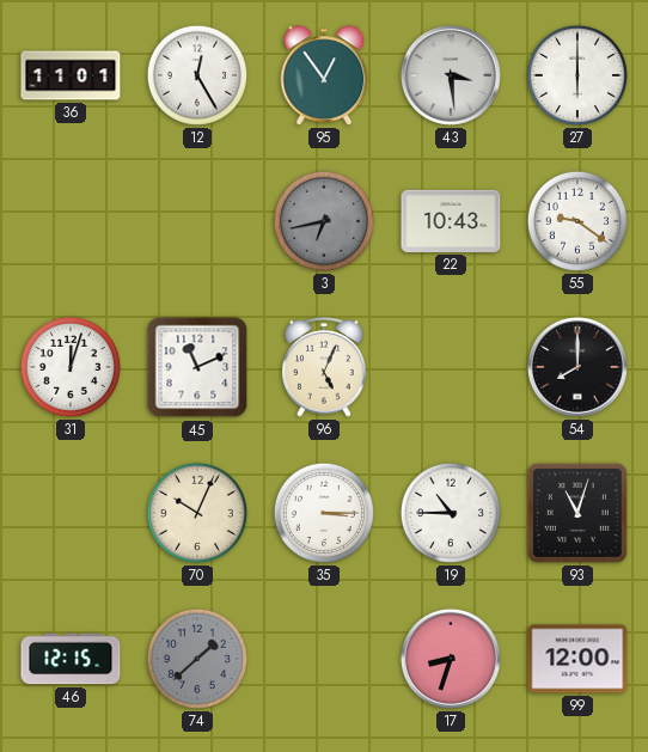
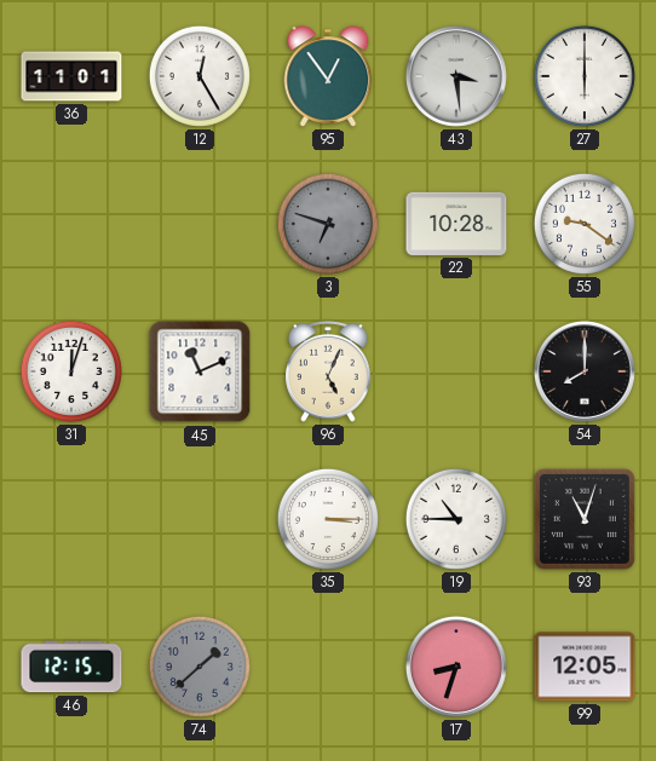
3: 6:43 -> 6:48 (328, 224)
22: 10:43 -> 10:28 (456, 224)
70: 10:04 -> none (197, 513)
99: 12:00 -> 12:05 (585, 667)
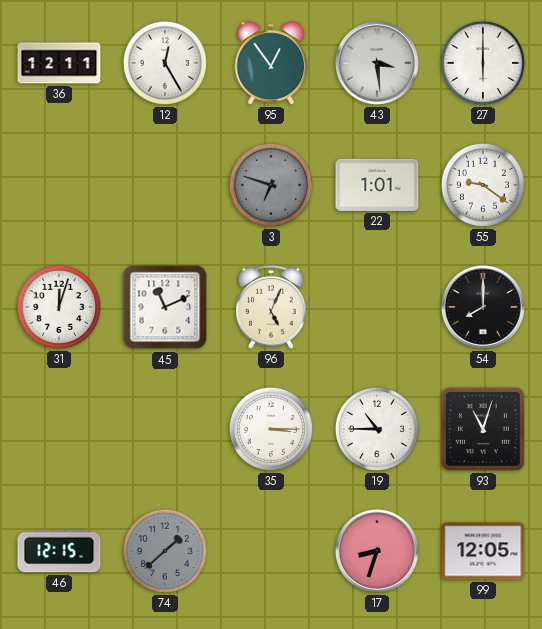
36: 11:01 -> 12:11 (59, 63)
22: 10:28 -> 1:01 (377, 185)
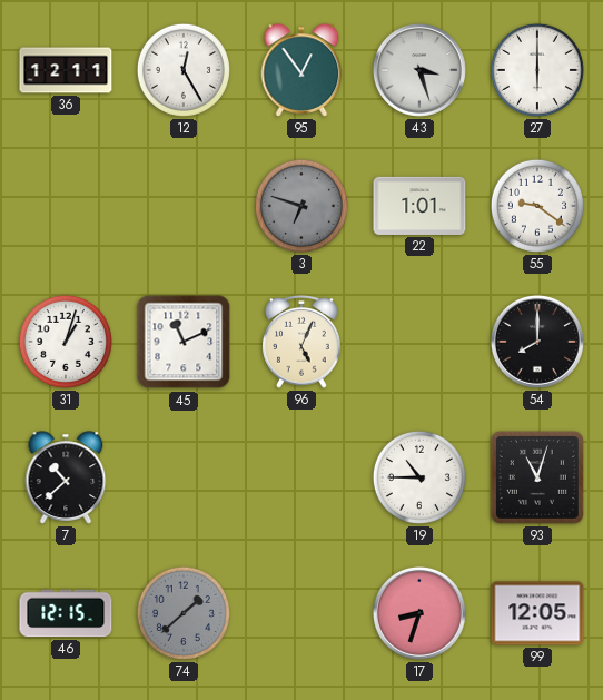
43: 3:29 -> 3:27 (419, 70)
31: 12:03 -> 1:03 (66, 342)
7: none -> 10:38 (66, 477)
35: 3:15 -> none (271, 429)
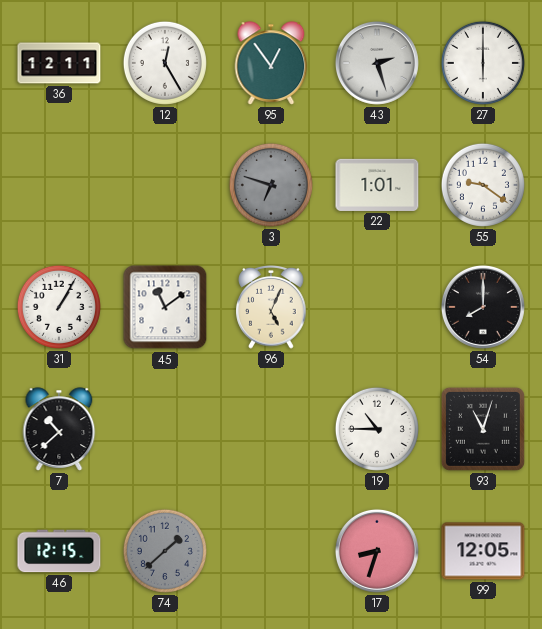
43: 3:27 -> 2:27 (377, 63)
31: 1:03 -> 1:05 (59, 307)
45: 11:11 -> 11:09 (165, 307)
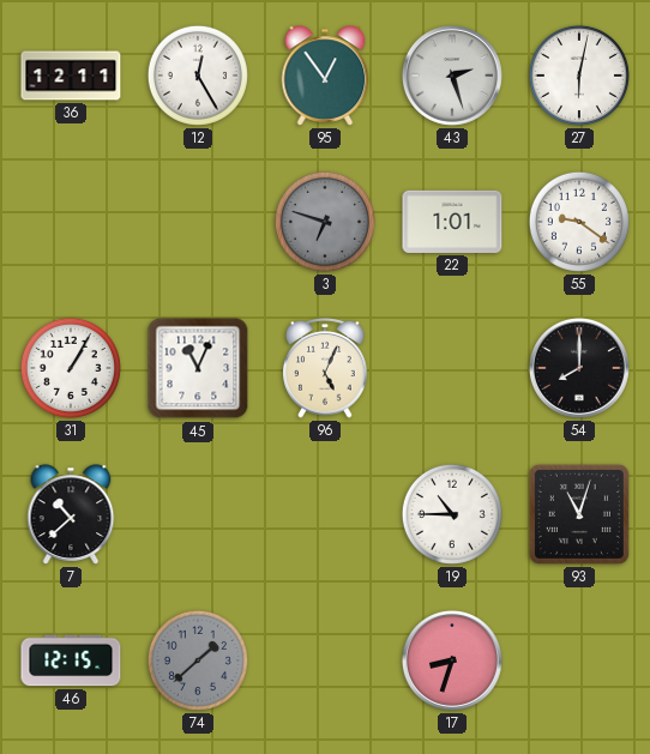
27: 6:00 -> 6:02 (579, 76)
45: 11:09 -> 11:04 (198, 368)
99: 12:05 -> none (483, 551)
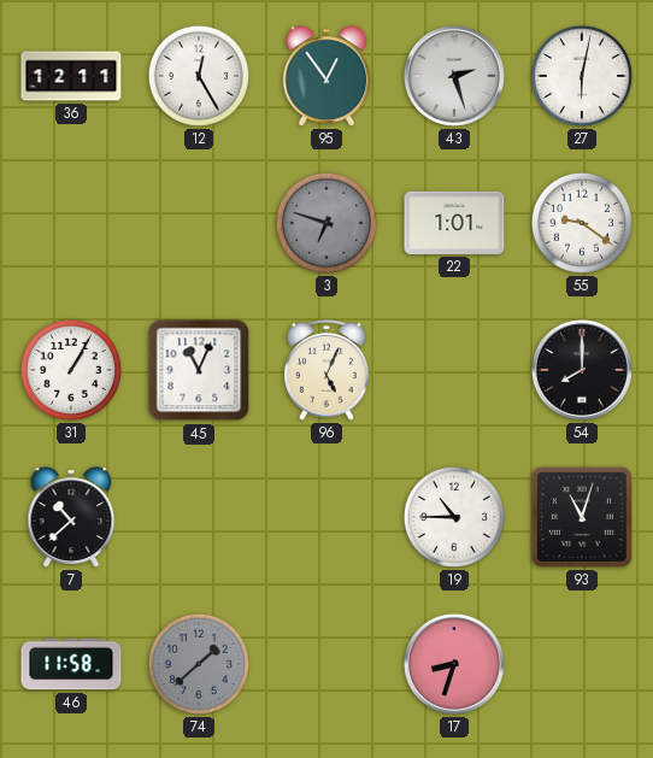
46: 12:15 -> 11:58 (71, 664)
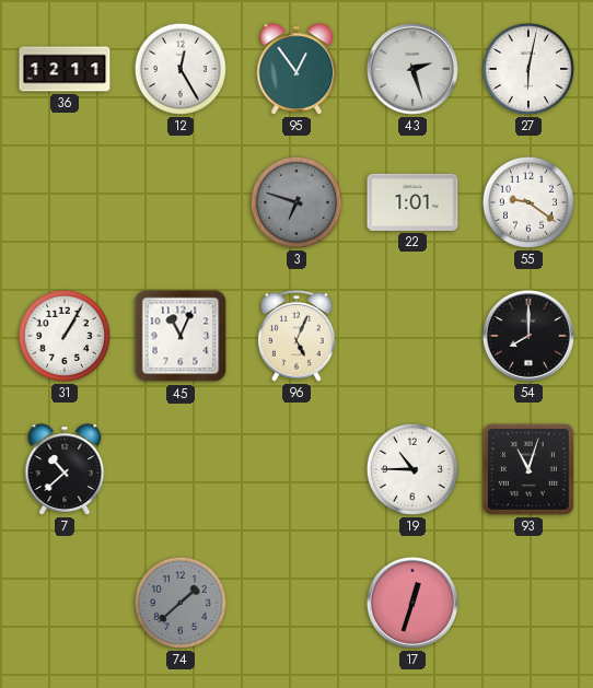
46: 11:58 -> none (71, 664)
17: 8:33 -> 12:33 (412, 603)
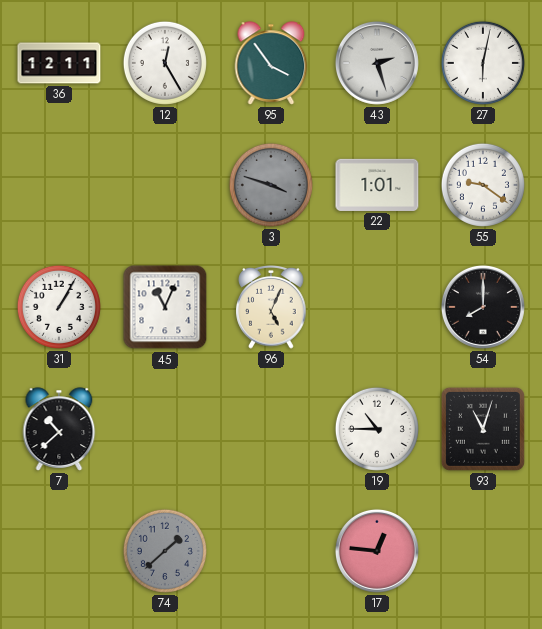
95: 12:54 -> 3:54 (271, 63)
3: 6:48 -> 3:48 (271, 185)
17: 12:33 -> 12:46 (377, 551)
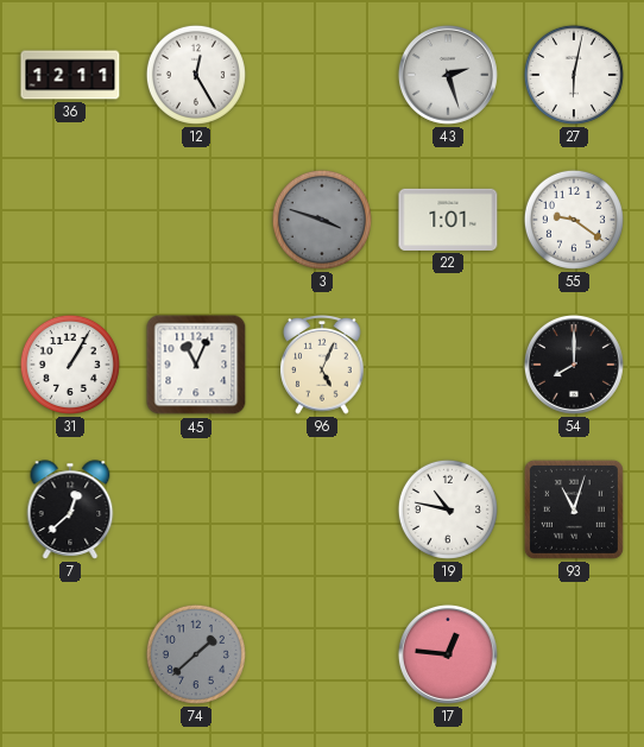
95: 3:54 -> none (271, 63)
7: 10:38 -> 12:38 (70, 509)
19: 10:45 -> 10:47 (448, 509)
